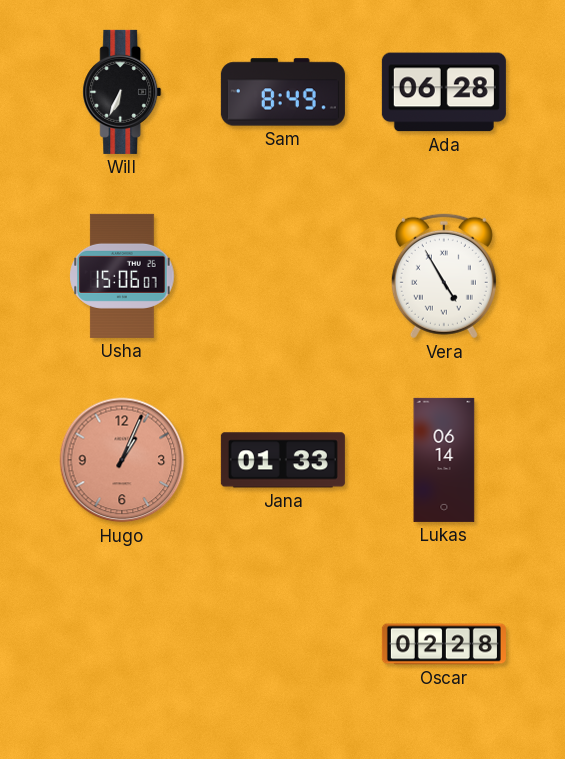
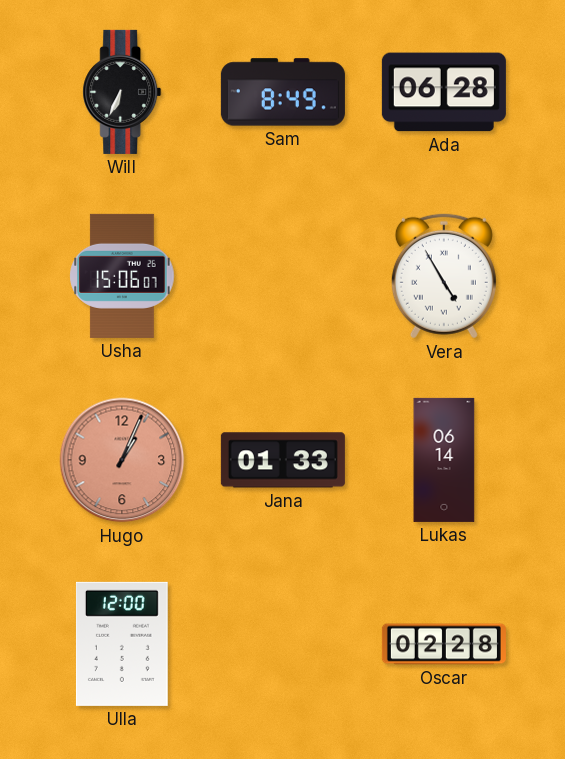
Ulla: none -> 12:00 (122, 644)
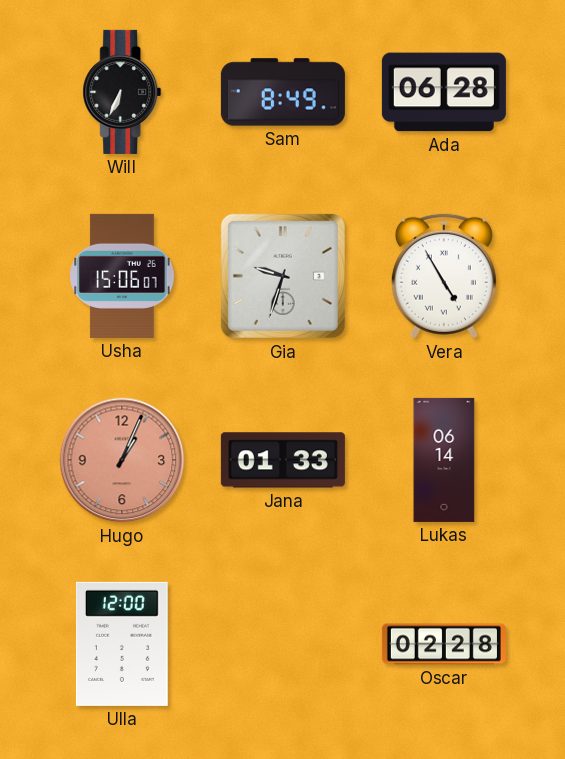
Gia: none -> 9:33 (283, 276)
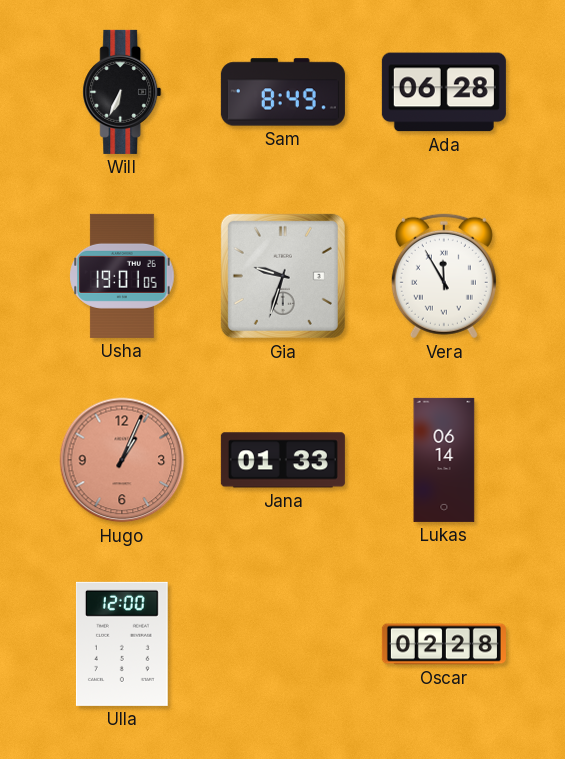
Usha: 15:06 -> 19:01 (122, 276)
Vera: 4:55 -> 11:55 (444, 276)
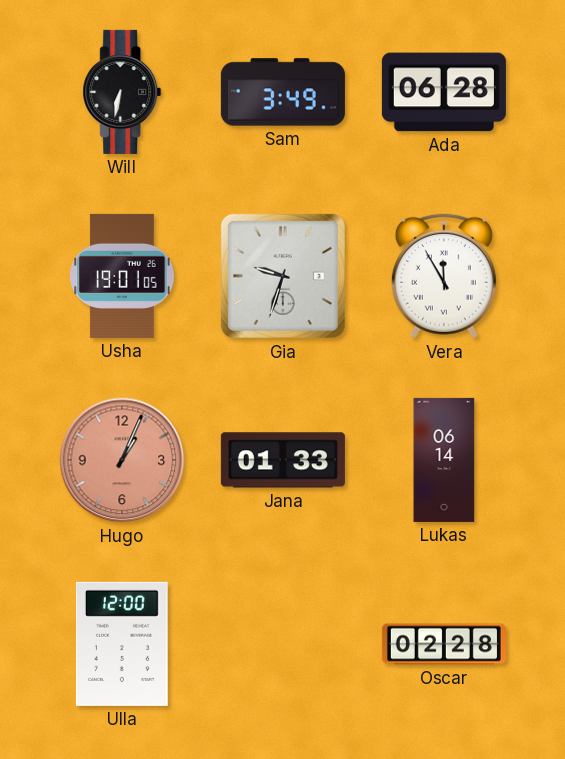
Will: 6:34 -> 6:32 (122, 92)
Sam: 8:49 -> 3:49 (283, 92)
